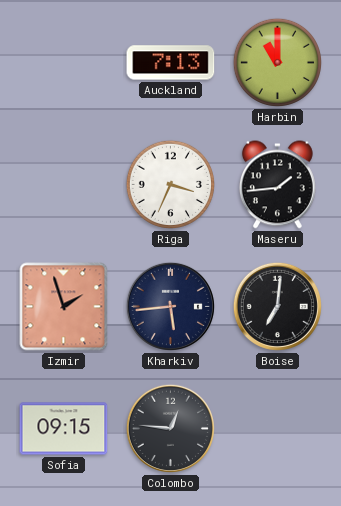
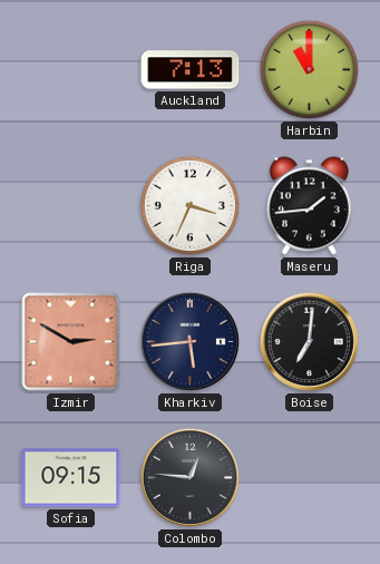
Izmir: 1:57 -> 2:50 (71, 342)
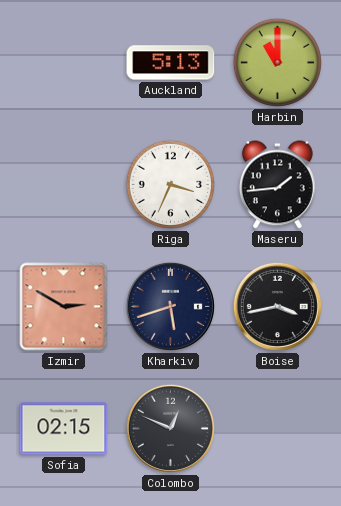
Auckland: 7:13 -> 5:13 (171, 63)
Kharkiv: 5:44 -> 5:42 (170, 306)
Boise: 7:01 -> 3:43 (277, 306)
Sofia: 09:15 -> 02:15 (64, 429)
Colombo: 12:46 -> 12:49 (170, 428)
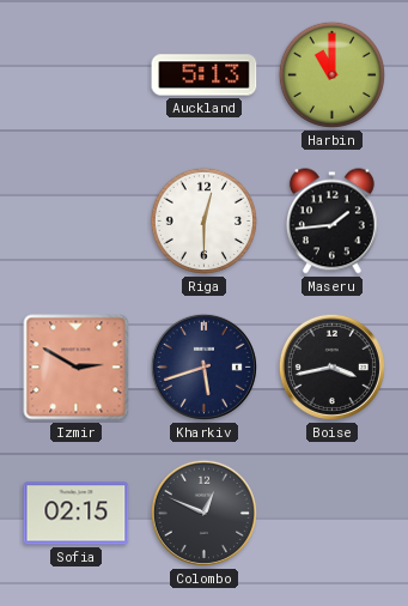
Riga: 3:34 -> 12:30 (203, 220)
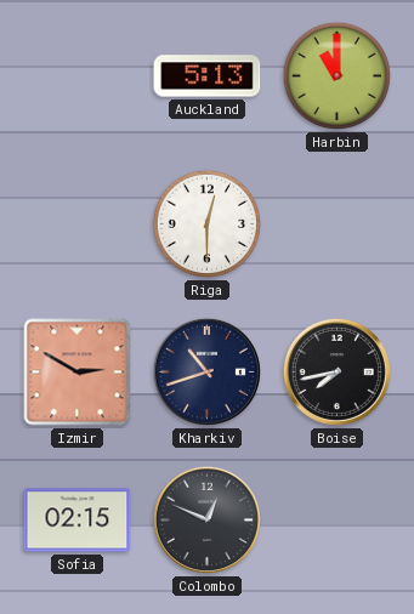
Maseru: 1:44 -> none (331, 222)
Kharkiv: 5:42 -> 10:42 (206, 371)
Boise: 3:43 -> 7:43 (336, 371)
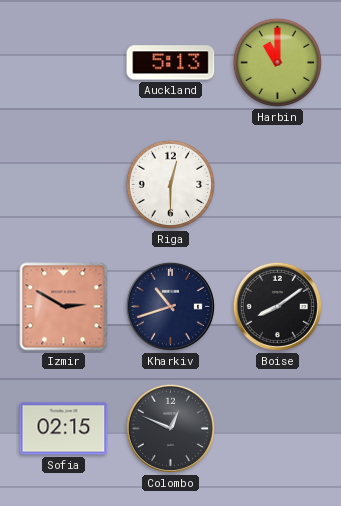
Boise: 7:43 -> 8:09 (277, 306)
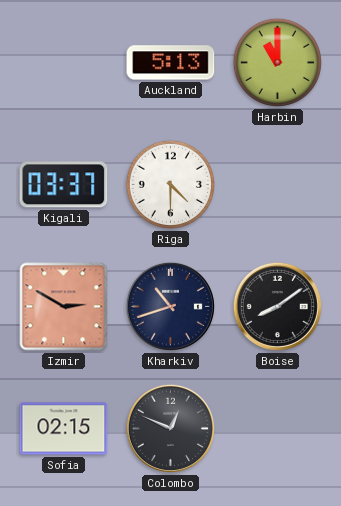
Kigali: none -> 03:37 (64, 185)
Riga: 12:30 -> 4:30 (170, 184)
